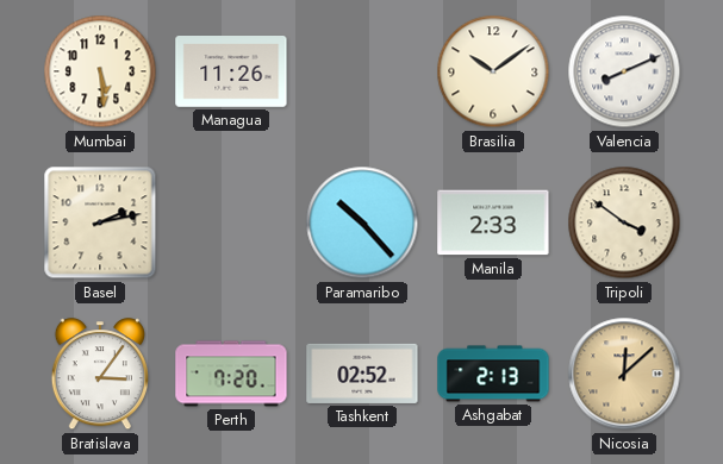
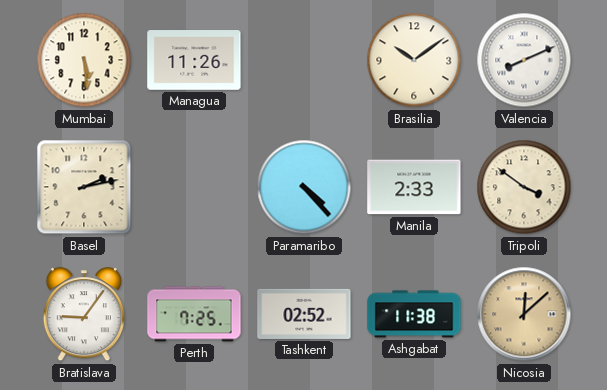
Paramaribo: 10:23 -> 4:23 (304, 187)
Bratislava: 3:06 -> 9:06 (84, 315)
Perth: 7:20 -> 7:25 (194, 314)
Ashgabat: 2:13 -> 11:38 (414, 314)
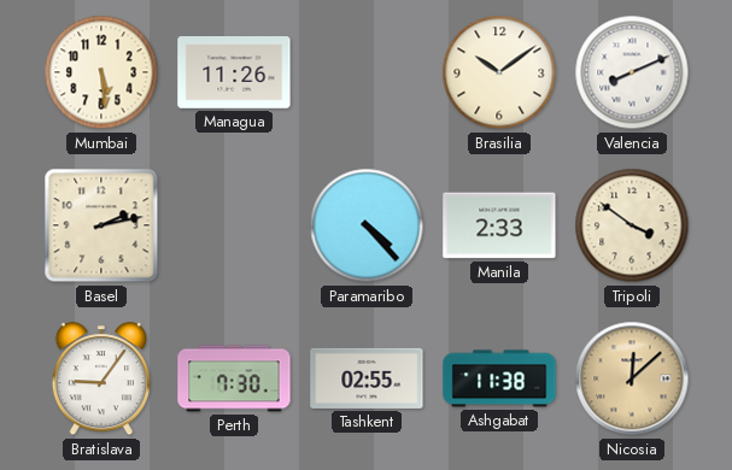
Perth: 7:25 -> 7:30 (234, 378)
Tashkent: 02:52 -> 02:55 (367, 378)
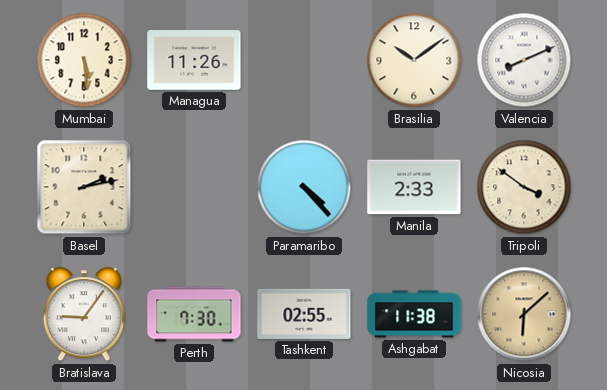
Nicosia: 12:08 -> 6:08 (524, 314)
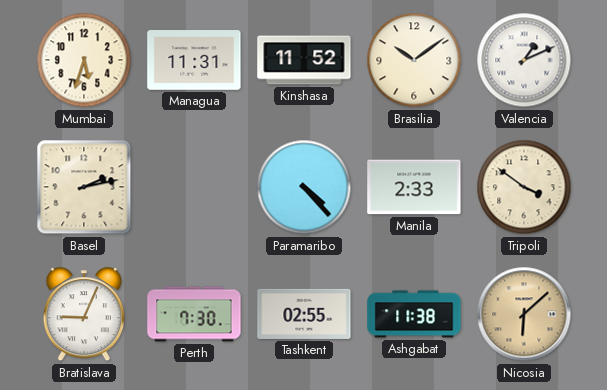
Mumbai: 5:29 -> 5:33 (84, 60)
Managua: 11:26 -> 11:31 (194, 61)
Kinshasa: none -> 11:52 (304, 60)
Valencia: 8:11 -> 1:11 (524, 60)
Bratislava: 9:06 -> 9:04 (84, 315)
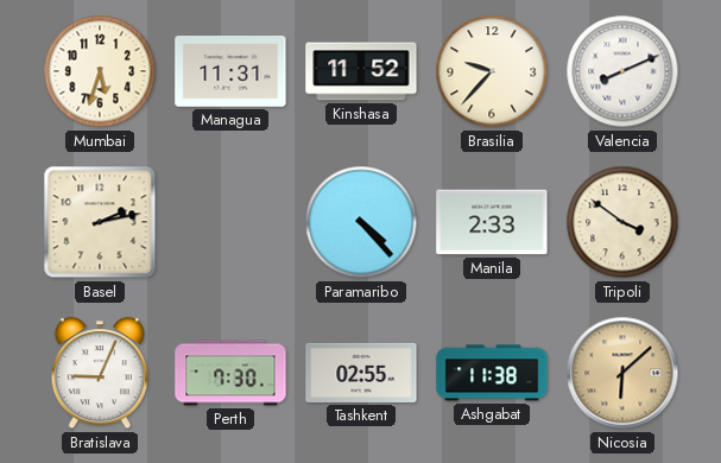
Brasilia: 10:09 -> 9:37 (492, 71)
Valencia: 1:11 -> 8:11 (622, 71)
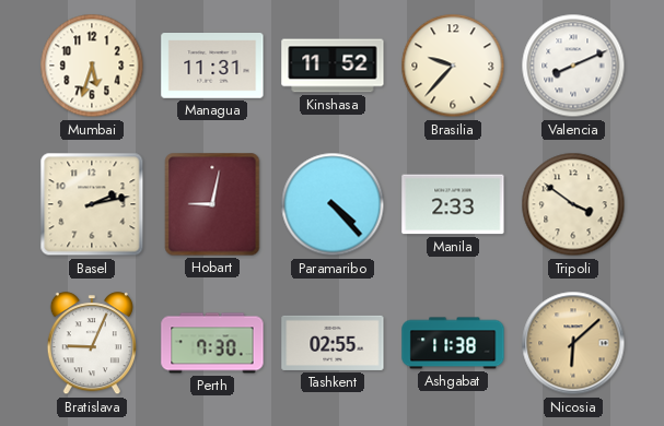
Hobart: none -> 9:02 (212, 204)
